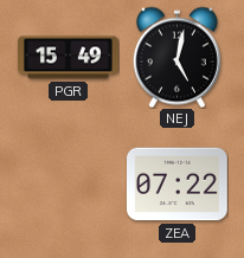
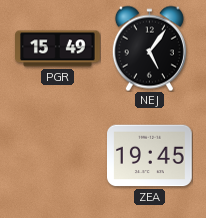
NEJ: 5:02 -> 5:06 (149, 48)
ZEA: 07:22 -> 19:45 (150, 156)
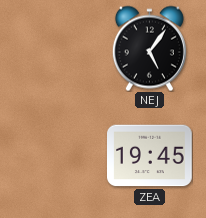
PGR: 15:49 -> none (58, 49)
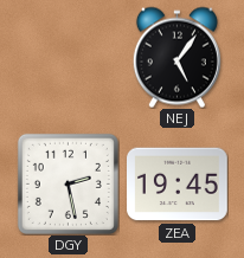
DGY: none -> 2:28 (68, 183)
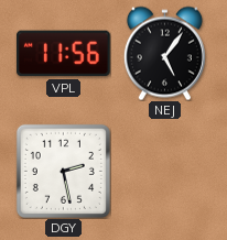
VPL: none -> 11:56 (63, 54)
ZEA: 19:45 -> none (178, 185)
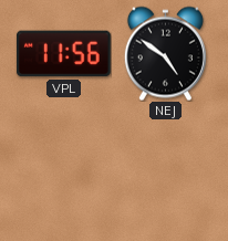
NEJ: 5:06 -> 4:51 (165, 53)
DGY: 2:28 -> none (63, 171)
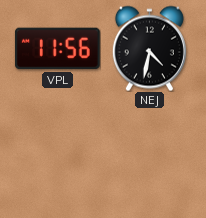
NEJ: 4:51 -> 4:32 (149, 48)
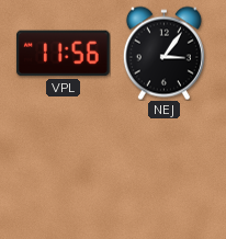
NEJ: 4:32 -> 3:06 (163, 53)
